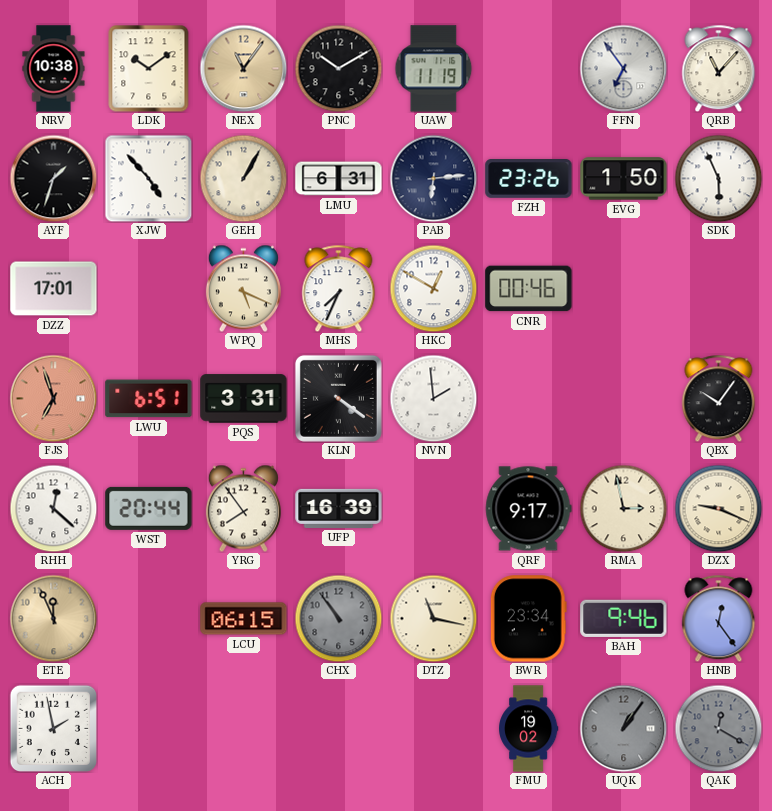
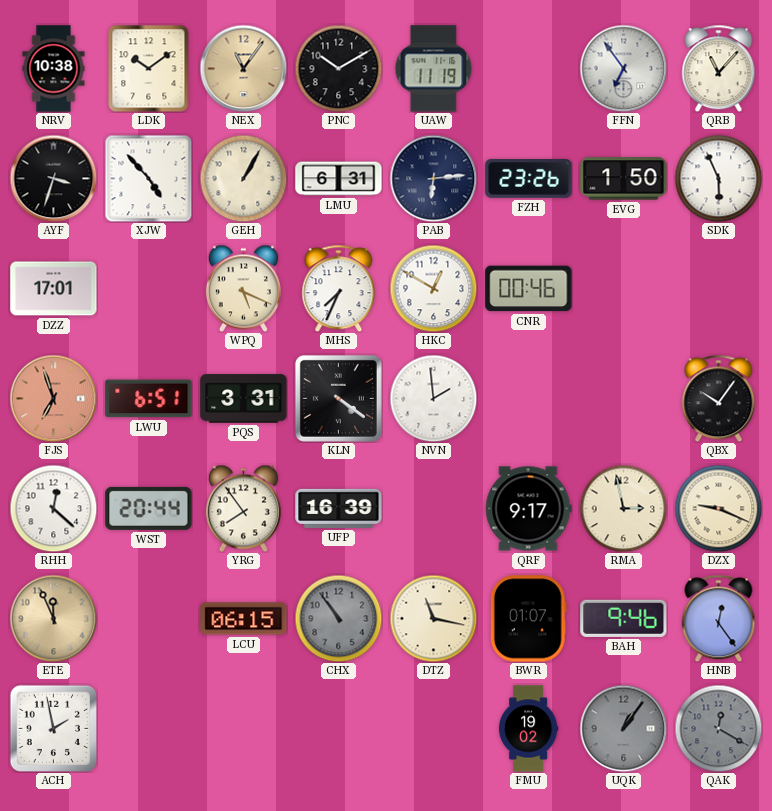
AYF: 1:33 -> 3:33 (53, 178)
BWR: 23:34 -> 01:07 (528, 619)
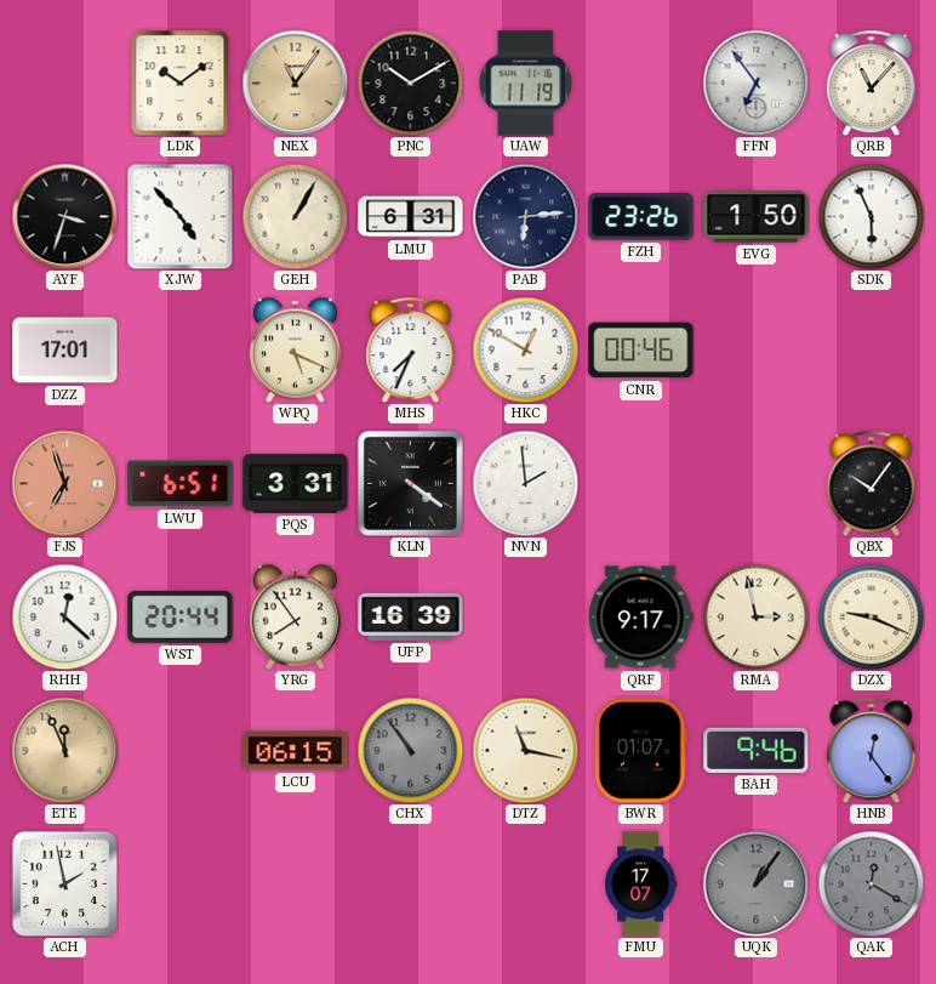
NRV: 10:38 -> none (54, 69)
FMU: 19:02 -> 17:07 (641, 885)
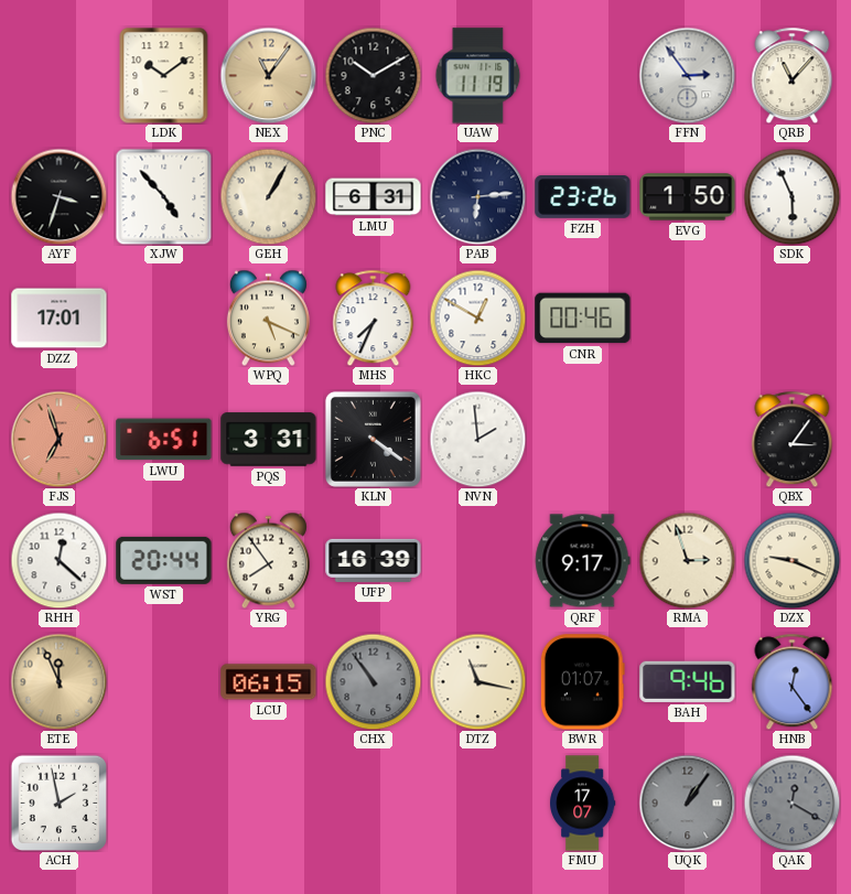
FFN: 6:54 -> 2:54 (687, 75)
QBX: 10:06 -> 3:06 (793, 439)
RMA: 2:58 -> 2:57 (687, 560)
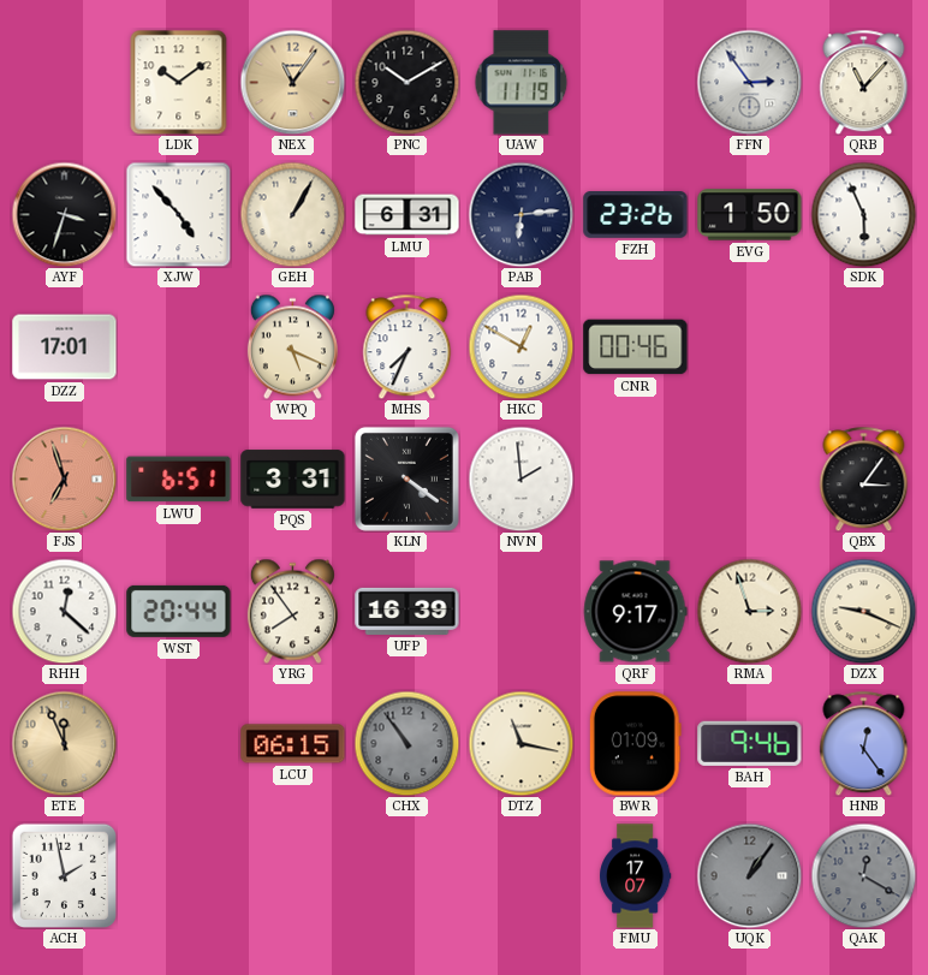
BWR: 01:07 -> 01:09 (635, 744)
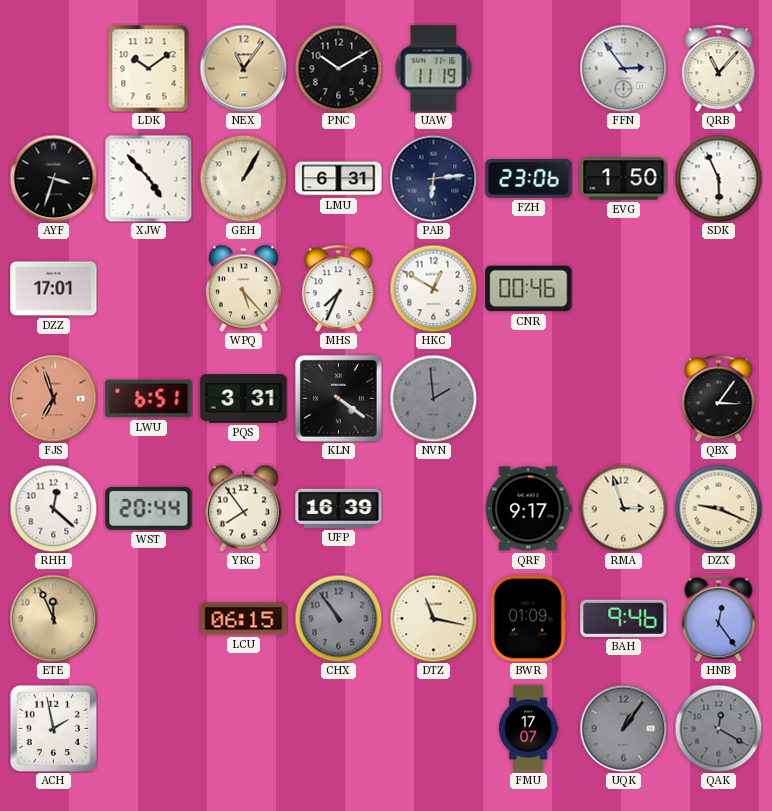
FZH: 23:26 -> 23:06 (529, 179)
WPQ: 5:19 -> 5:23 (243, 288)
NVN dial: white -> grey (433, 398)
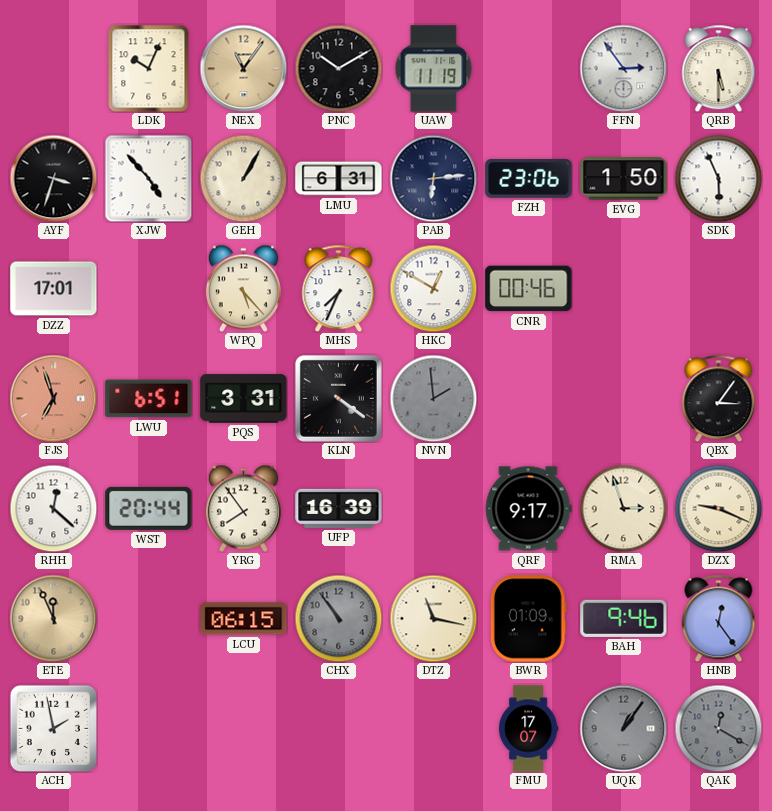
LDK: 10:09 -> 10:04 (149, 68)
QRB: 11:07 -> 5:30 (719, 68)
